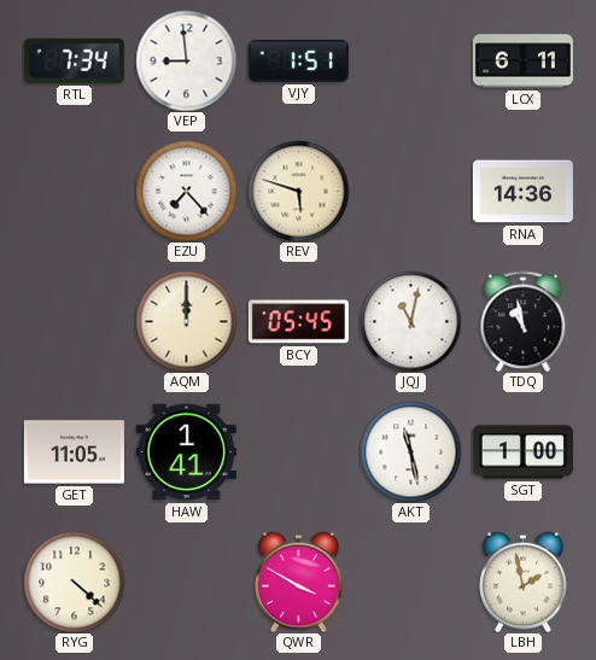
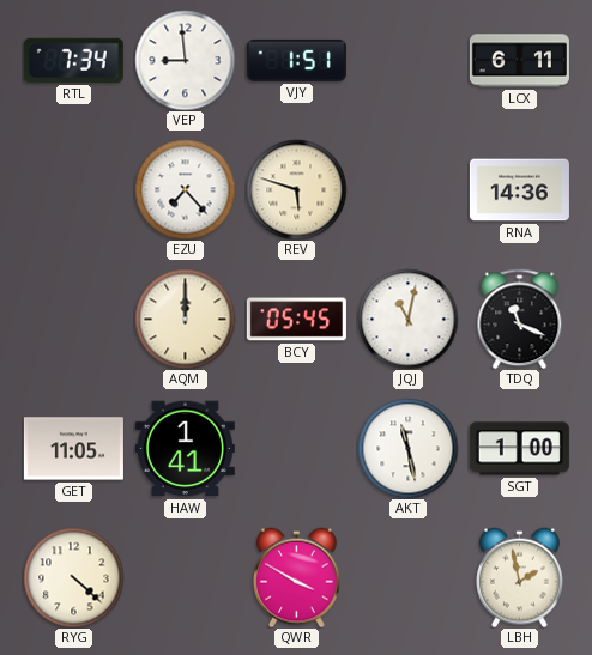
TDQ: 10:58 -> 11:19 (520, 319)
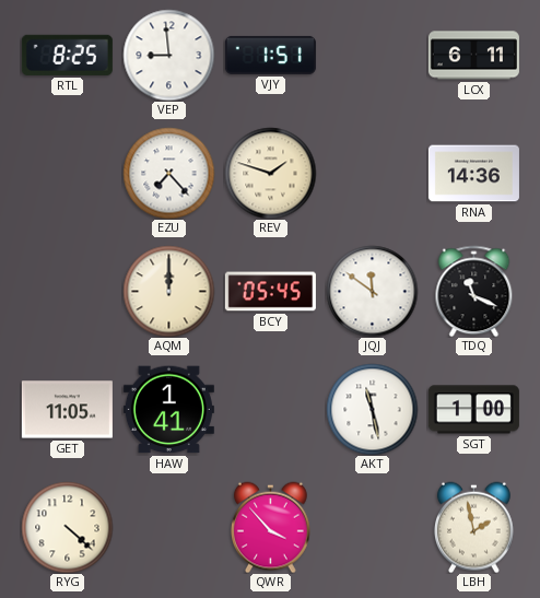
RTL: 7:34 -> 8:25 (67, 55)
REV: 5:48 -> 1:48 (270, 173)
JQJ: 11:02 -> 11:51 (372, 291)
QWR: 3:50 -> 3:53 (271, 527)
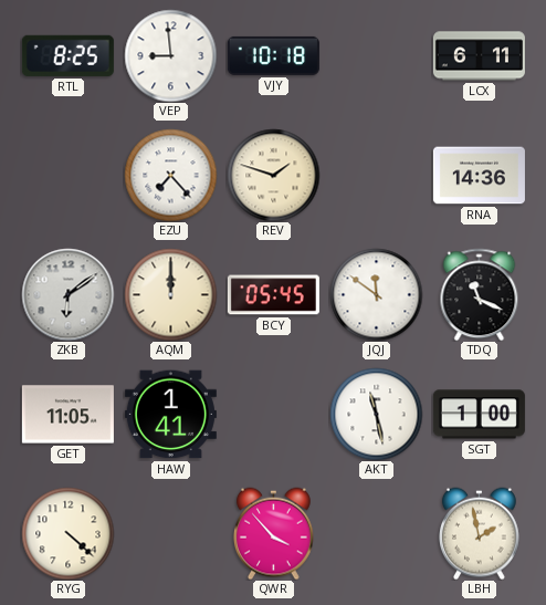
VJY: 1:51 -> 10:18 (273, 55)
ZKB: none -> 6:09 (67, 294)
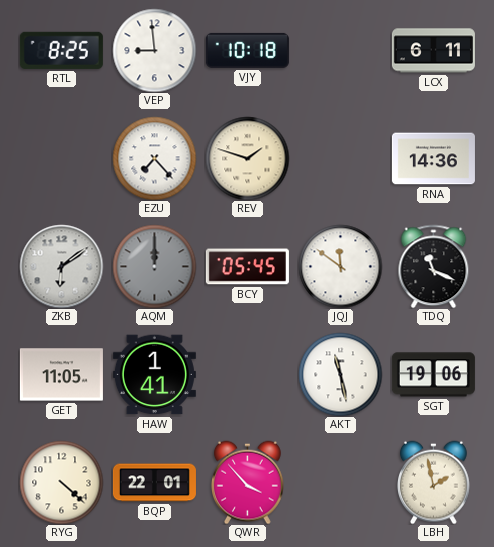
AQM dial: cream -> grey (154, 266)
SGT: 1:00 -> 19:06 (433, 375)
BQP: none -> 22:01 (154, 483)
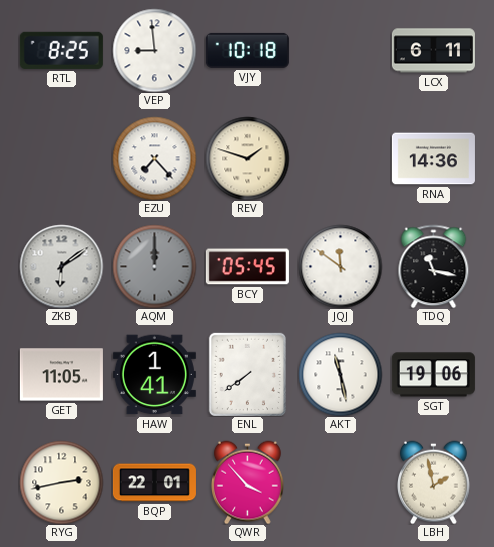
TDQ: 11:19 -> 11:17 (434, 266)
ENL: none -> 7:39 (247, 374)
RYG: 4:22 -> 2:43 (61, 482)
